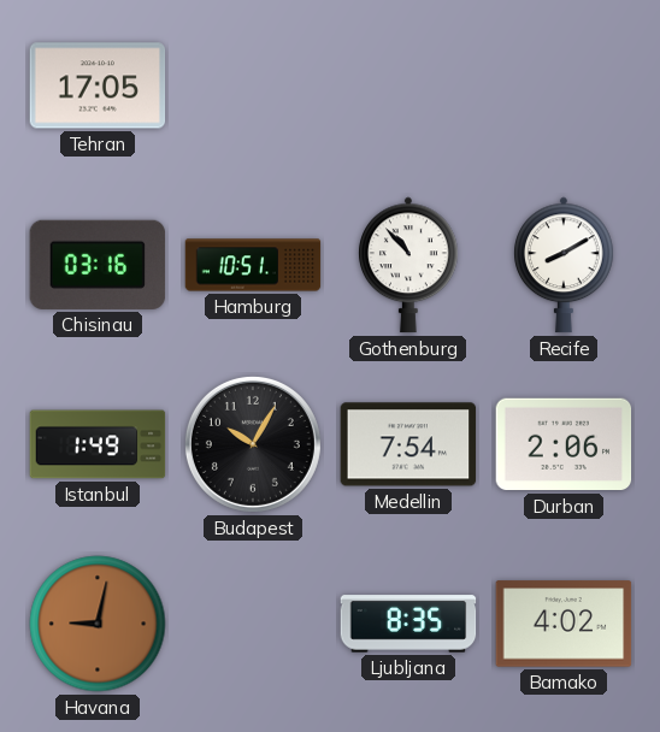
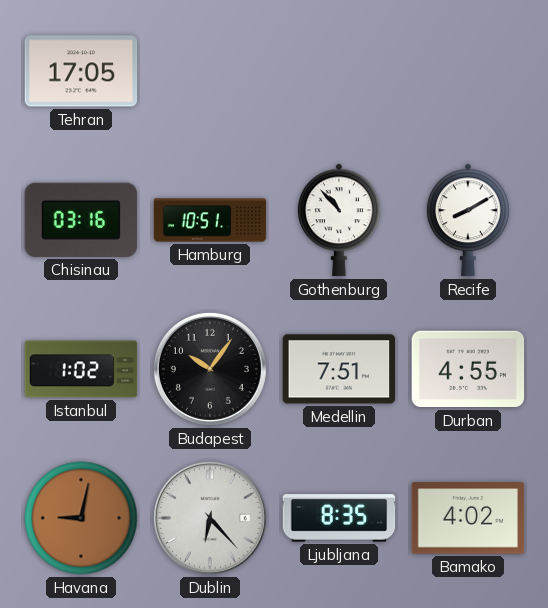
Istanbul: 1:49 -> 1:02 (81, 369)
Budapest: 10:05 -> 10:06 (210, 369)
Medellin: 7:54 -> 7:51 (339, 369)
Durban: 2:06 -> 4:55 (468, 369)
Dublin: none -> 6:23 (210, 518)
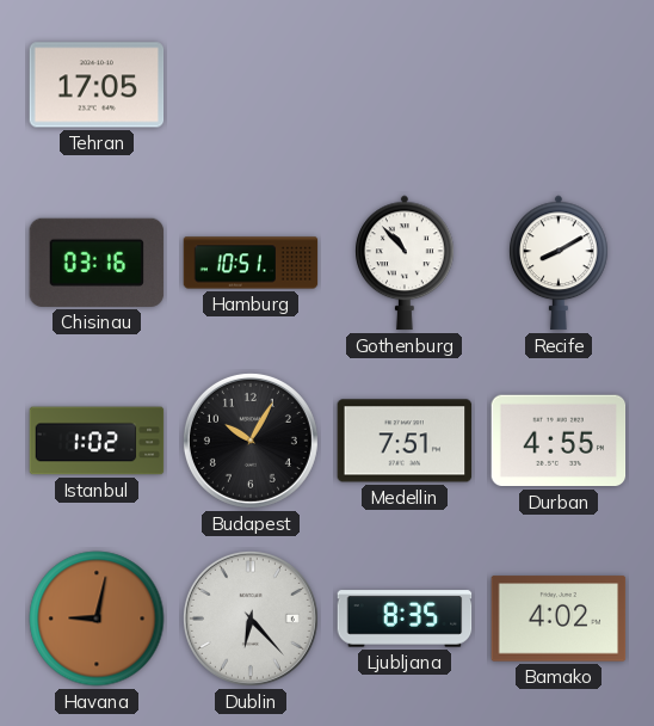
Budapest: 10:06 -> 10:05 (251, 441)
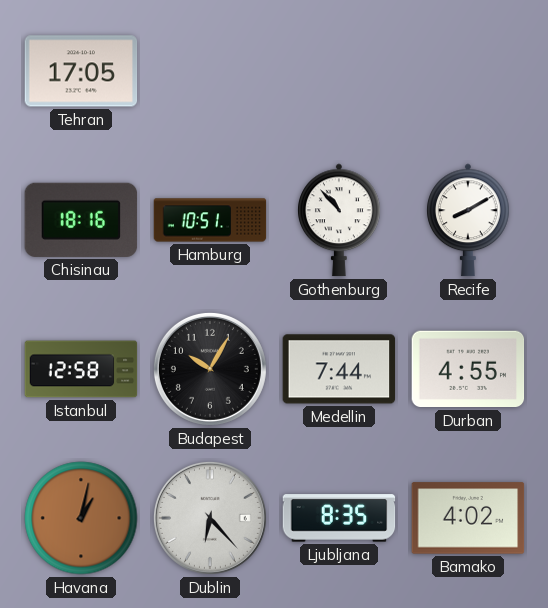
Chisinau: 03:16 -> 18:16 (81, 220)
Istanbul: 1:02 -> 12:58 (81, 369)
Medellin: 7:51 -> 7:44 (339, 369)
Havana: 9:02 -> 1:02 (81, 518)
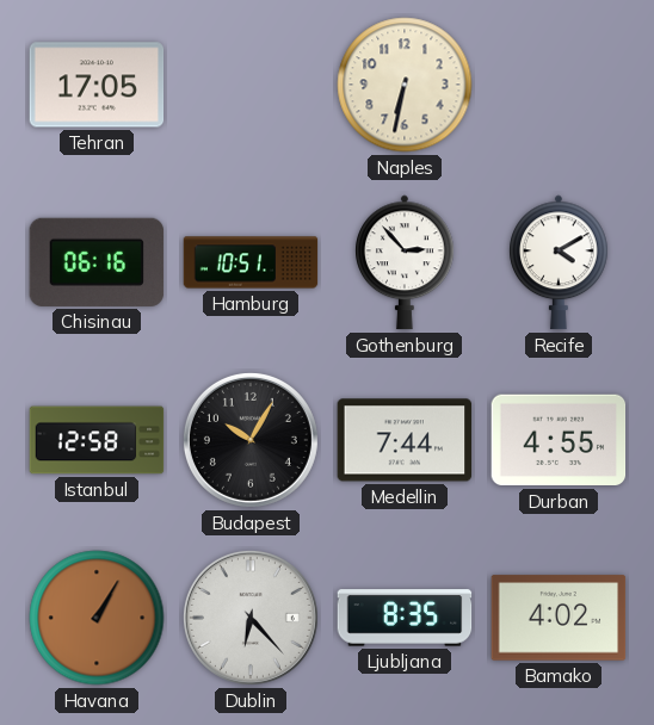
Naples: none -> 6:32 (405, 85)
Chisinau: 18:16 -> 06:16 (97, 262)
Gothenburg: 10:53 -> 2:53 (406, 262)
Recife: 8:10 -> 4:10 (560, 262)
Havana: 1:02 -> 1:05 (97, 618)
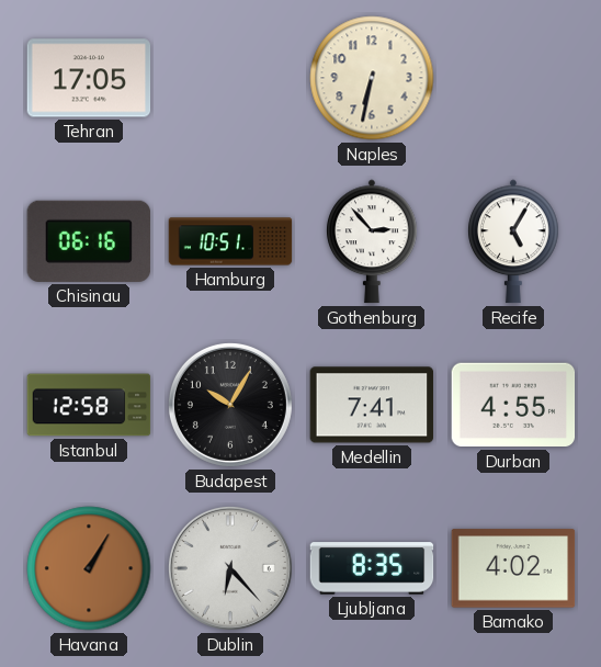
Recife: 4:10 -> 5:05 (514, 241)
Medellin: 7:44 -> 7:41 (372, 405)
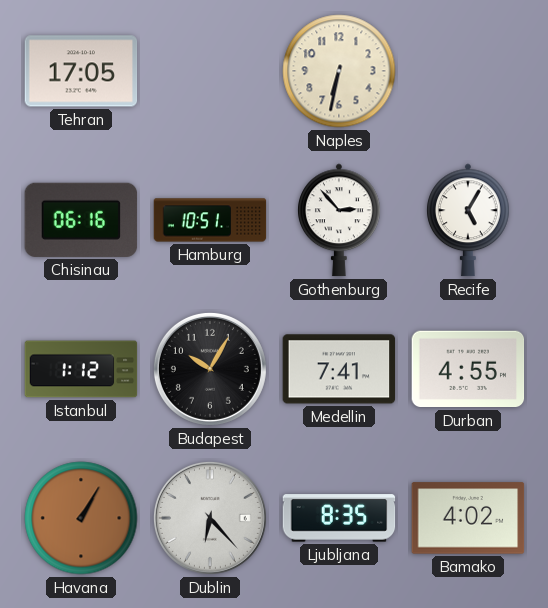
Istanbul: 12:58 -> 1:12 (81, 369)
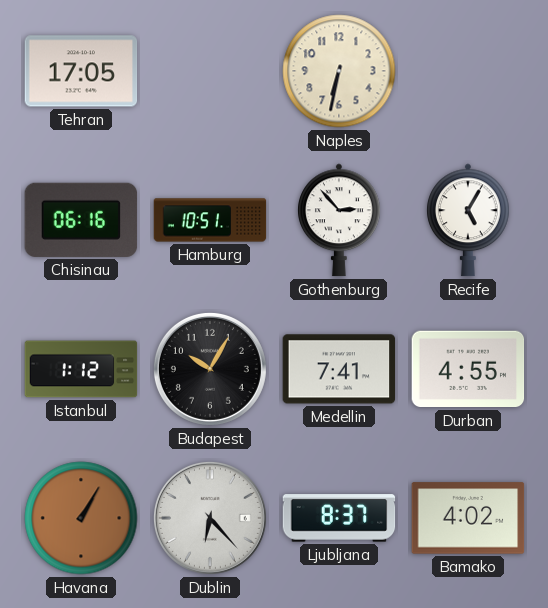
Ljubljana: 8:35 -> 8:37 (339, 518)
